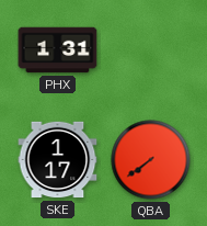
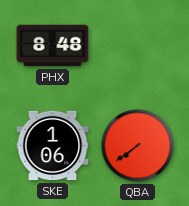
PHX: 1:31 -> 8:48 (53, 46)
SKE: 1:17 -> 1:06 (53, 146)
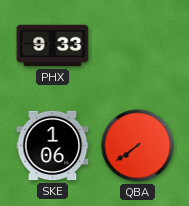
PHX: 8:48 -> 9:33 (53, 46)
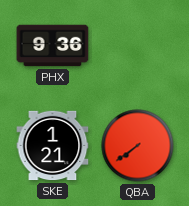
PHX: 9:33 -> 9:36 (53, 46)
SKE: 1:06 -> 1:21 (53, 146)
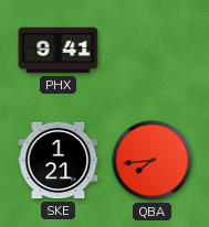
PHX: 9:36 -> 9:41 (59, 51)
QBA: 7:39 -> 7:44 (153, 161)
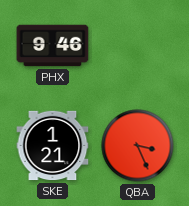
PHX: 9:41 -> 9:46 (53, 46)
QBA: 7:44 -> 3:26 (138, 146)
